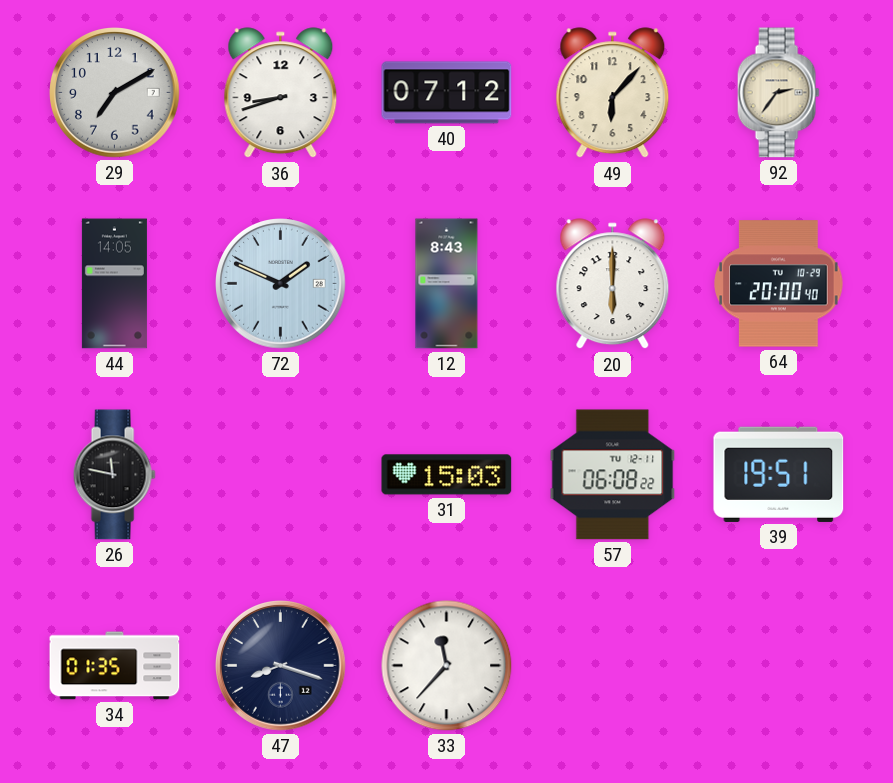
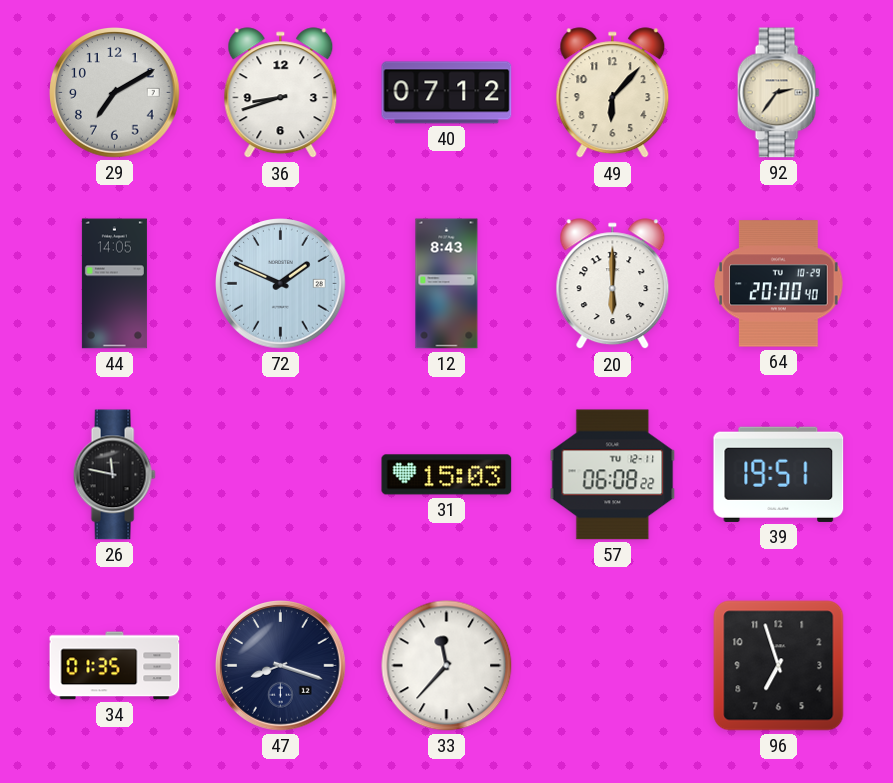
96: none -> 6:57 (779, 666)
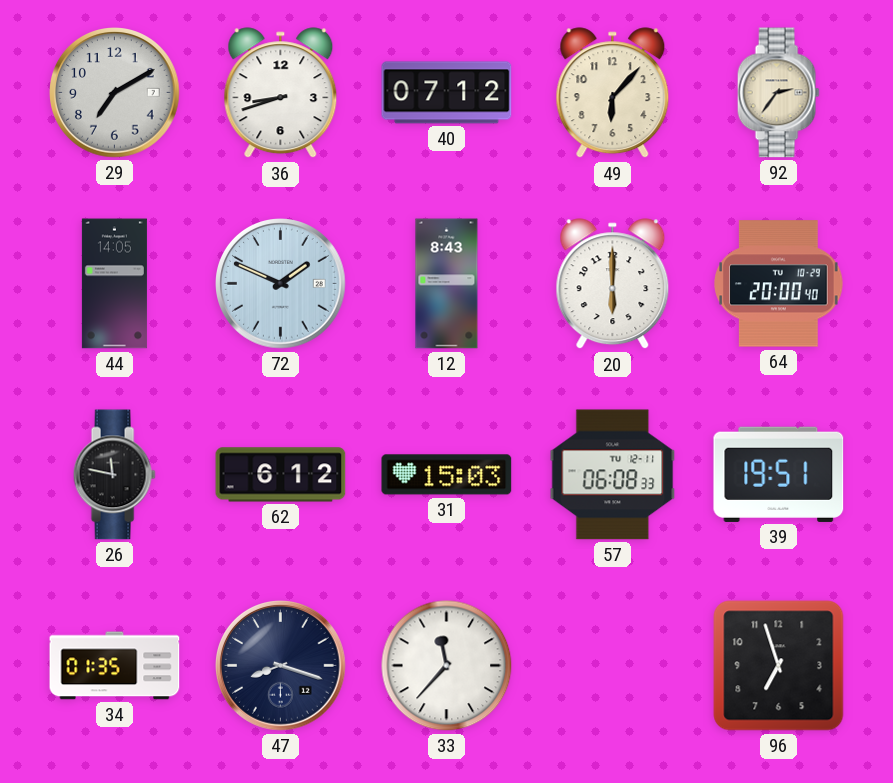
62: none -> 6:12 (281, 475)
57: 06:08:22 -> 06:08:33 (613, 475)
